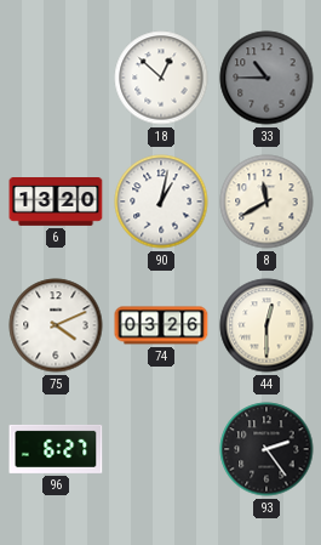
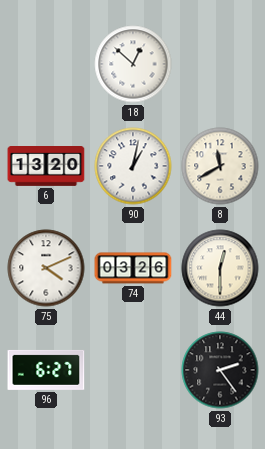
33: 10:45 -> none (266, 78)
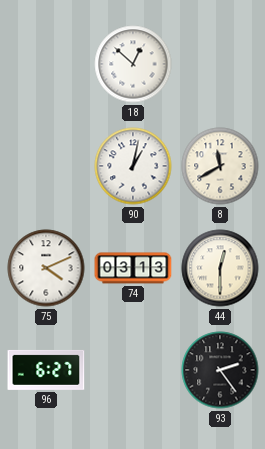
6: 13:20 -> none (46, 167)
74: 03:26 -> 03:13 (133, 268)
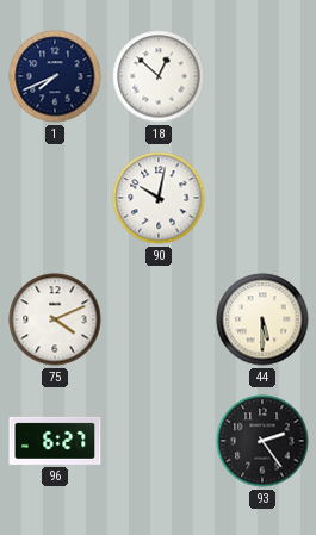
1: none -> 7:41 (55, 76)
90: 1:02 -> 10:02 (159, 198)
8: 11:40 -> none (220, 166)
74: 03:13 -> none (133, 268)
44: 12:30 -> 5:30 (262, 319)
